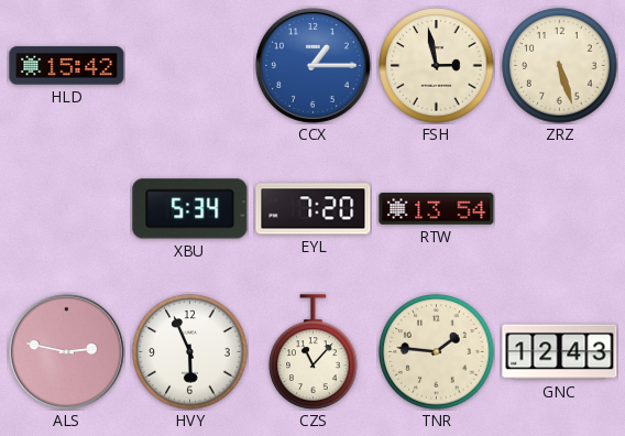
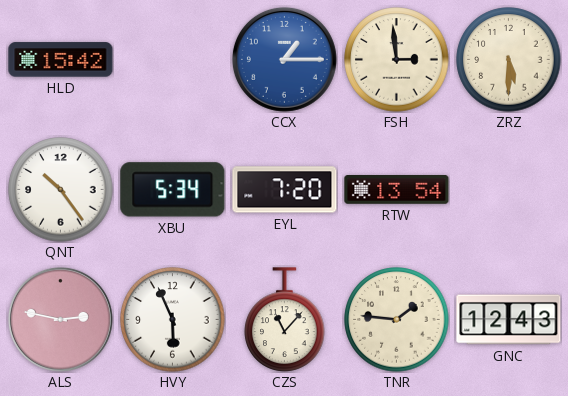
FSH: 2:58 -> 2:59 (397, 60)
ZRZ: 5:27 -> 5:30 (509, 60)
QNT: none -> 10:24 (61, 190)
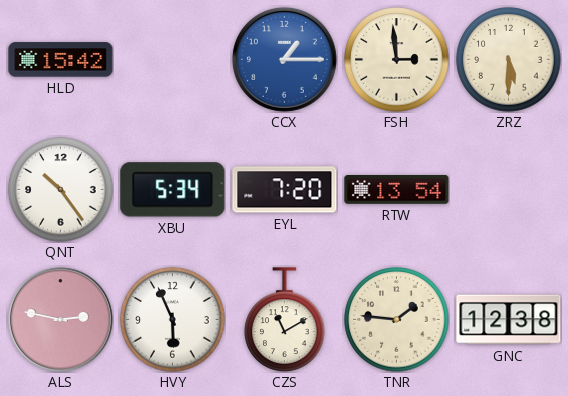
CZS: 11:07 -> 11:10 (285, 320)
GNC: 12:43 -> 12:38 (509, 320)
